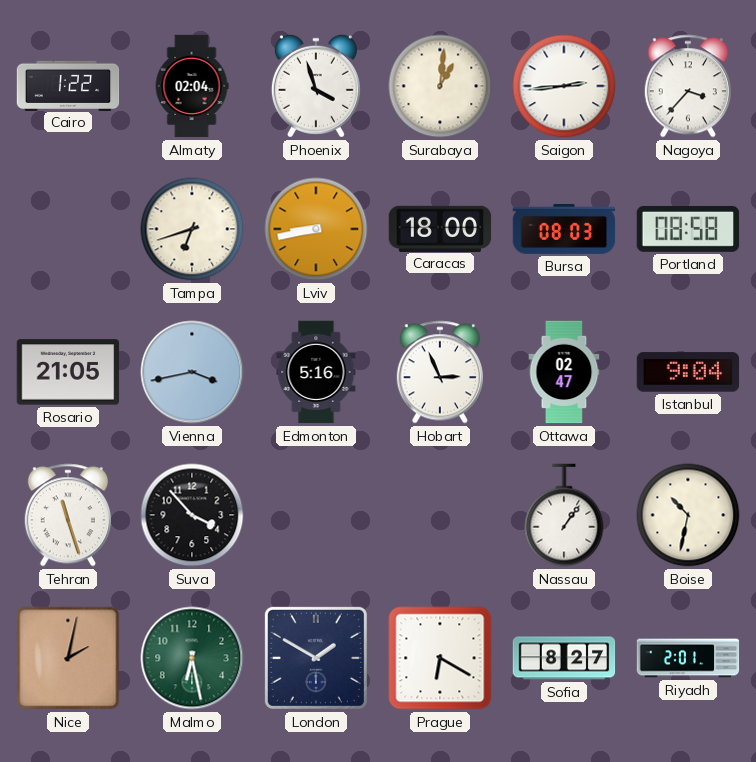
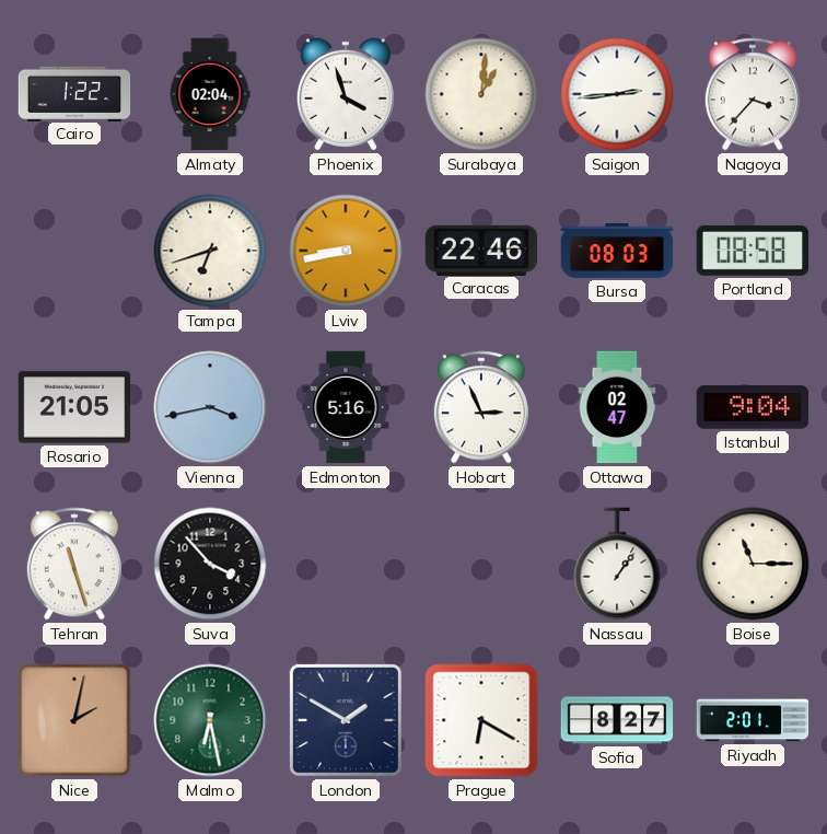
Caracas: 18:00 -> 22:46 (481, 250)
Boise: 10:32 -> 11:15 (753, 564)
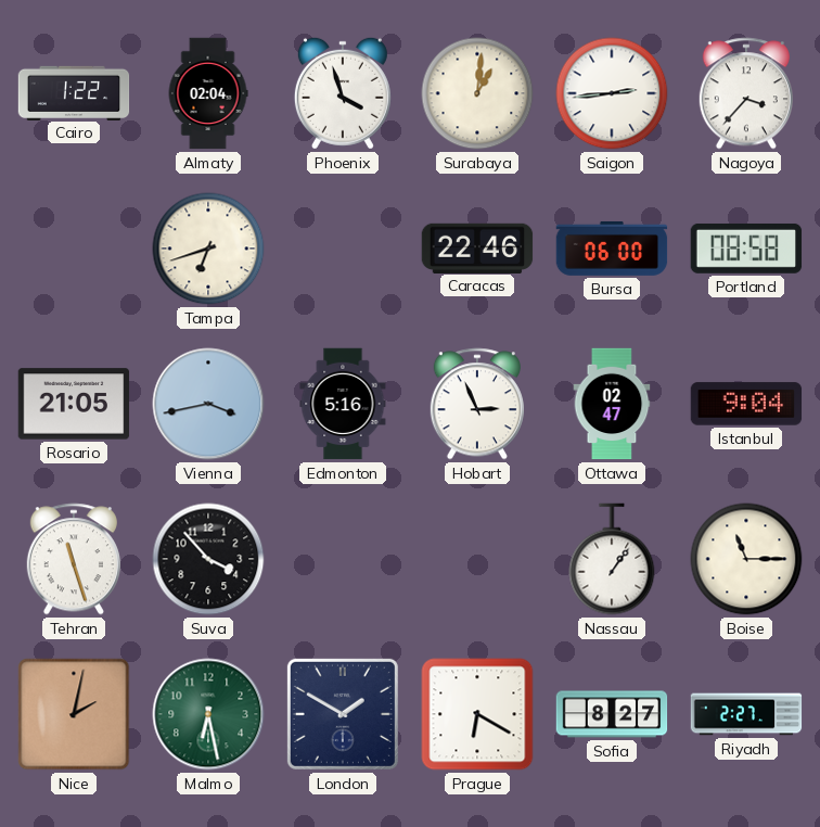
Lviv: 8:43 -> none (346, 251)
Bursa: 08:03 -> 06:00 (612, 249)
Riyadh: 2:01 -> 2:27 (746, 714)
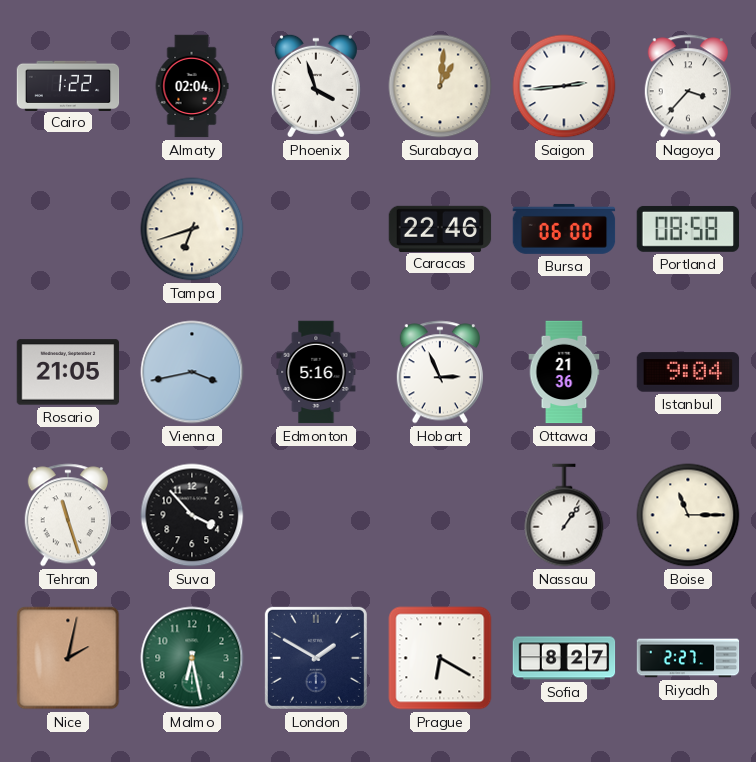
Ottawa: 02:47 -> 21:36 (564, 372)
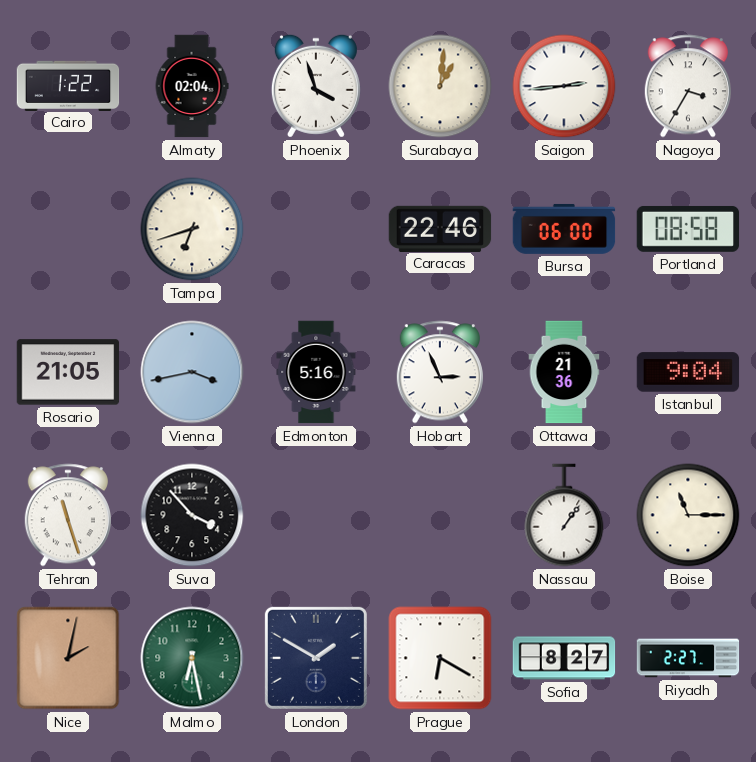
Nagoya: 3:37 -> 3:35 (688, 86)
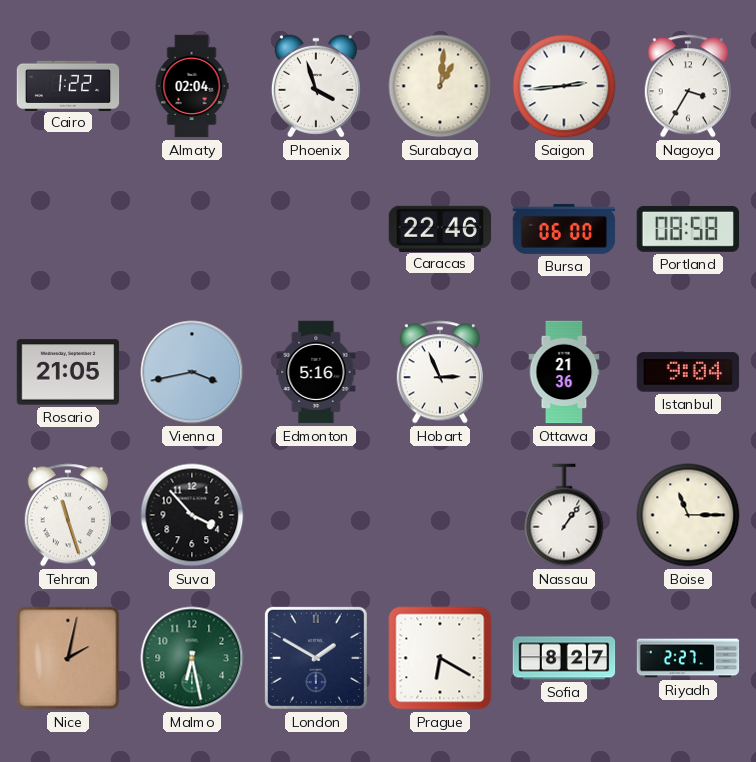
Tampa: 6:42 -> none (192, 229)
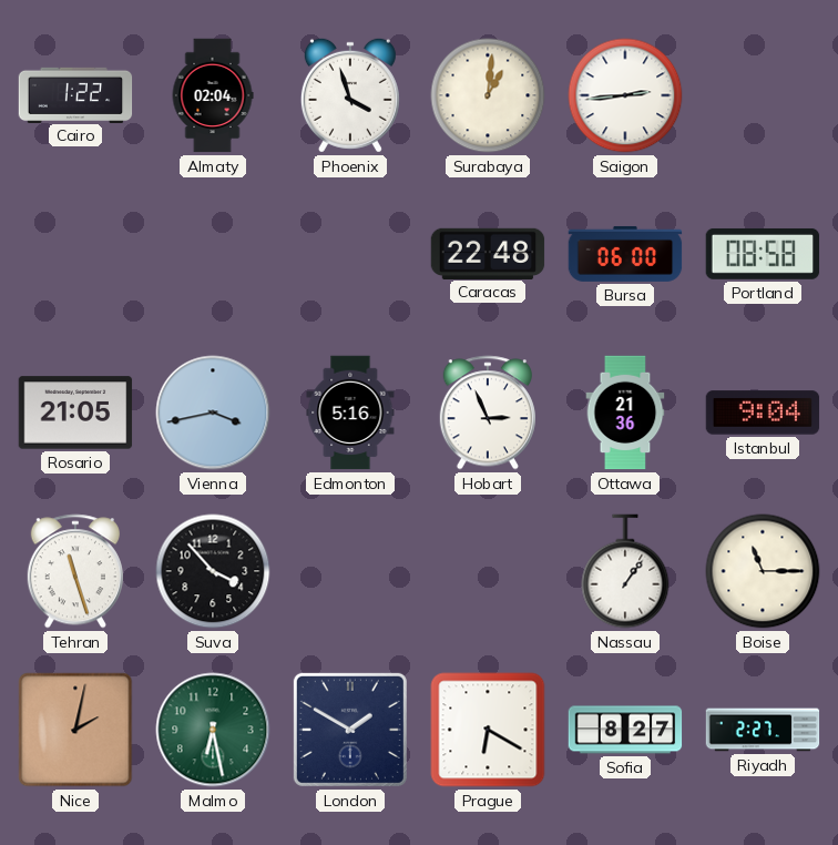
Nagoya: 3:35 -> none (688, 86)
Caracas: 22:46 -> 22:48 (488, 253)
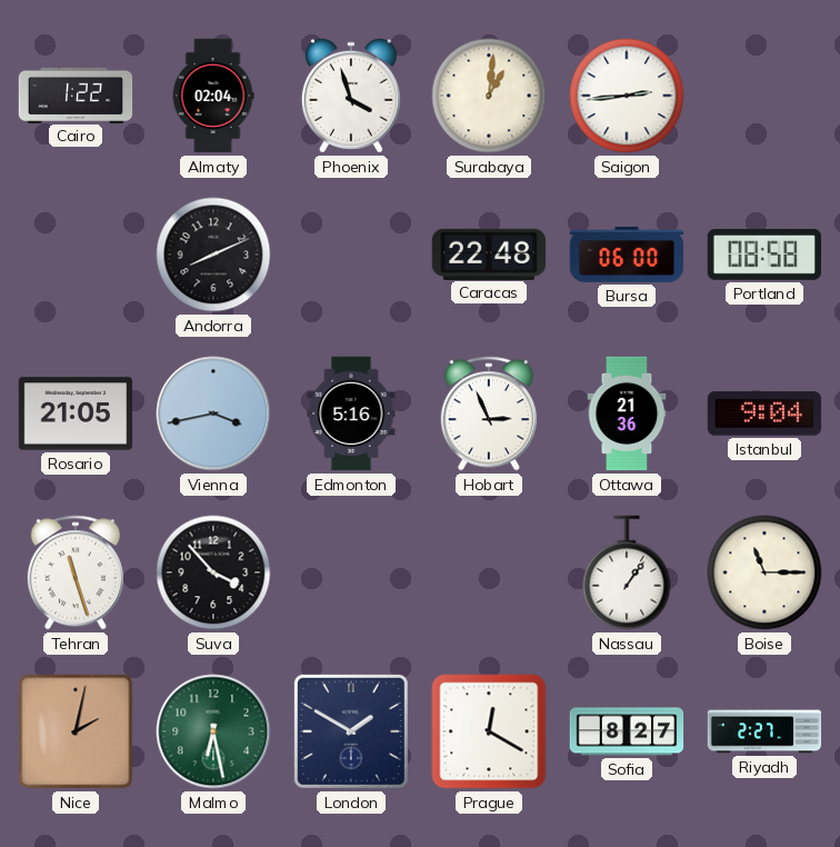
Andorra: none -> 8:11 (213, 255)
Prague: 6:20 -> 12:20 (489, 731)
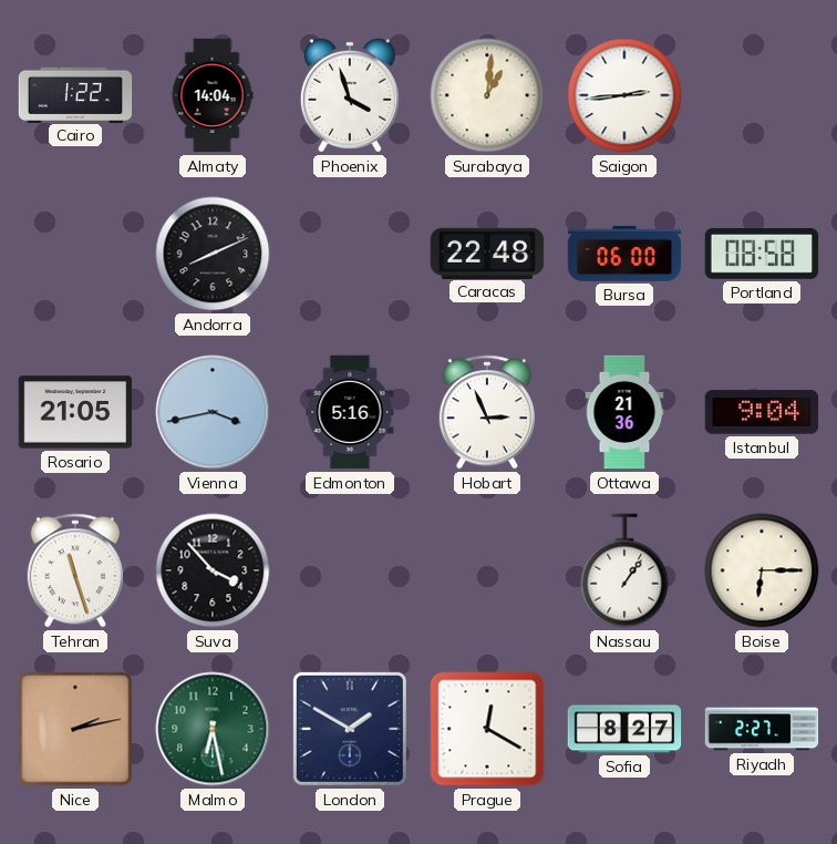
Almaty: 02:04 -> 14:04 (213, 95)
Boise: 11:15 -> 6:15 (762, 570)
Nice: 2:02 -> 2:13 (75, 729)
